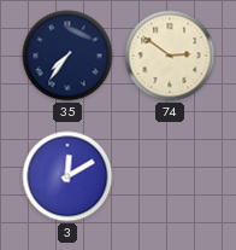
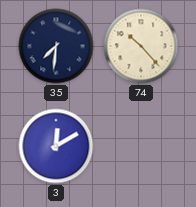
35: 7:36 -> 7:31 (56, 46)
74: 2:51 -> 10:23 (141, 46)
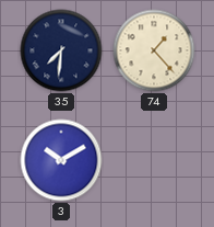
74: 10:23 -> 1:23 (154, 50)
3: 12:10 -> 10:10 (61, 160)
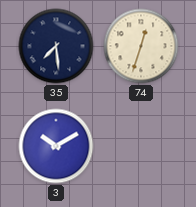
35: 7:31 -> 7:29 (56, 46)
74: 1:23 -> 12:33 (141, 46)
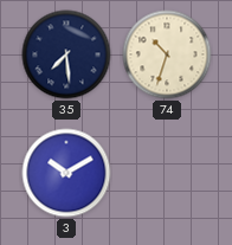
74: 12:33 -> 10:33 (167, 54)
